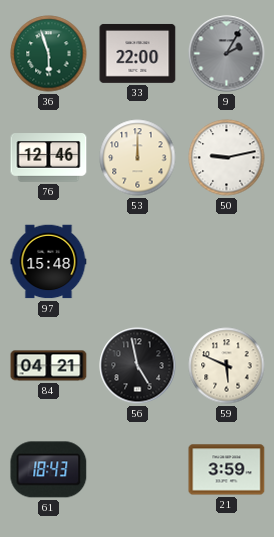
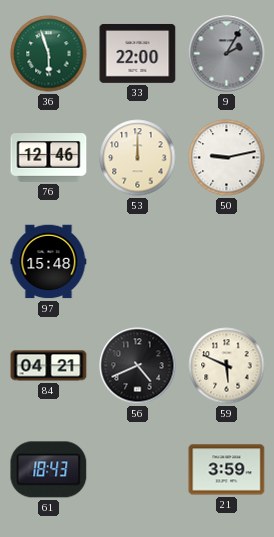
56: 4:58 -> 4:41 (138, 366)
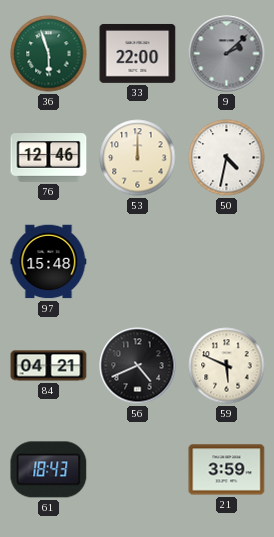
9: 2:05 -> 2:08 (227, 54)
50: 9:13 -> 4:32 (227, 158)
